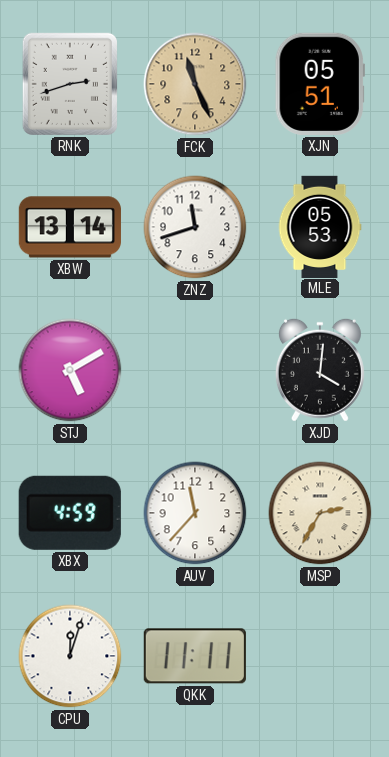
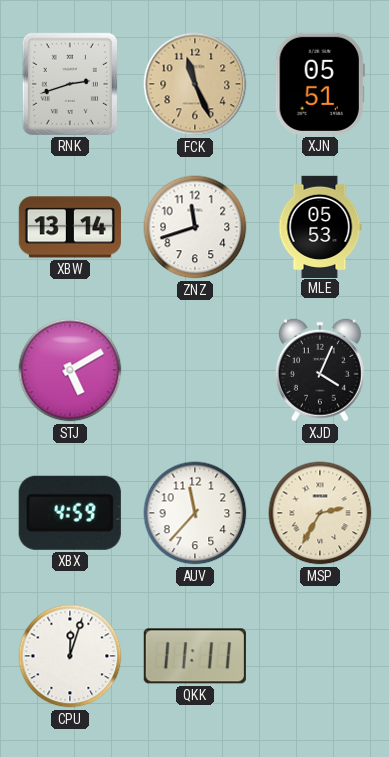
XJD: 4:01 -> 4:04 (320, 370)
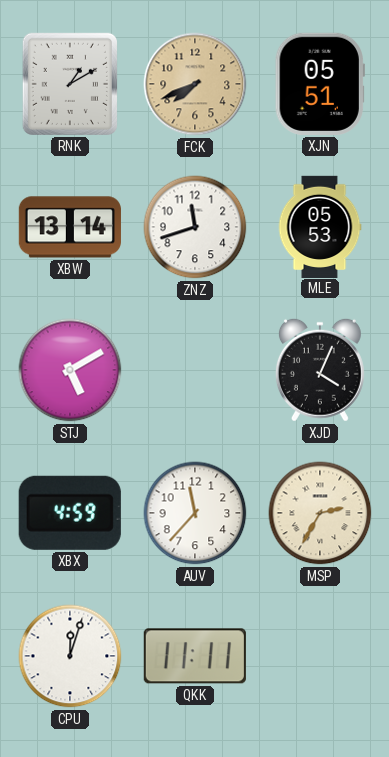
RNK: 2:42 -> 1:10 (70, 84)
FCK: 11:26 -> 7:41 (195, 84)
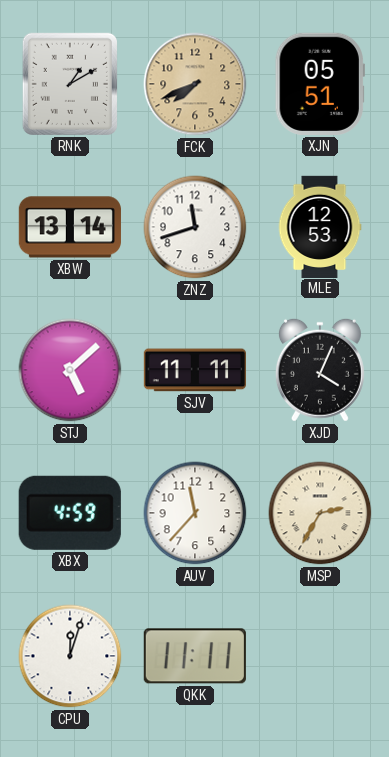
MLE: 05:53 -> 12:53 (320, 226)
STJ: 5:10 -> 5:08 (70, 370)
SJV: none -> 11:11 (195, 370)
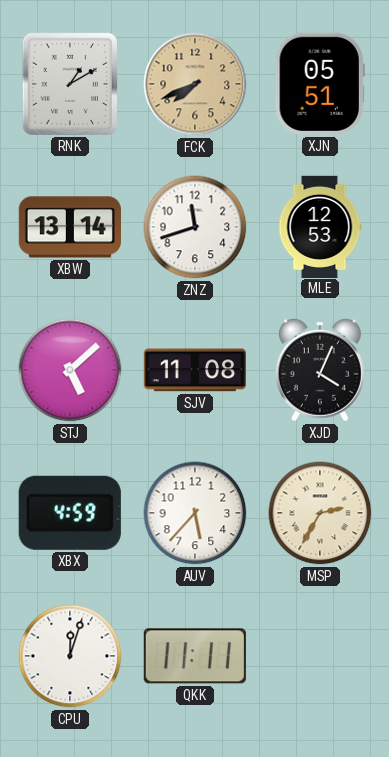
SJV: 11:11 -> 11:08 (195, 370)
AUV: 11:37 -> 5:37 (195, 513)
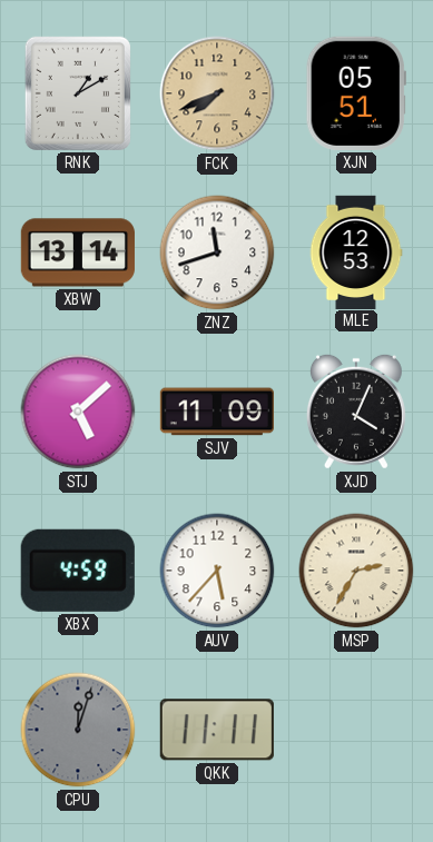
SJV: 11:08 -> 11:09 (217, 412)
CPU dial: white -> grey (78, 730)
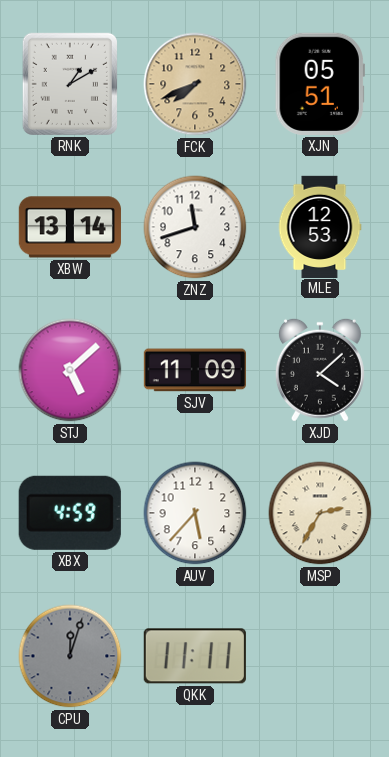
XJD: 4:04 -> 4:08 (320, 370)
